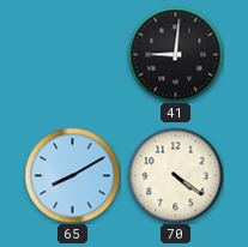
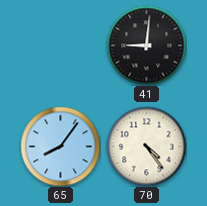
65: 8:10 -> 8:06 (60, 146)
70: 4:21 -> 4:24 (146, 146)
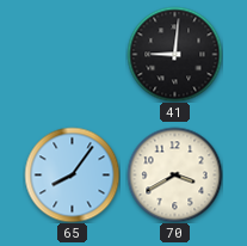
70: 4:24 -> 3:40 (174, 174)
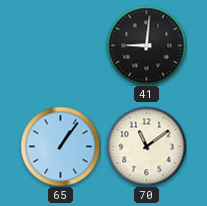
65: 8:06 -> 1:06 (60, 146)
70: 3:40 -> 11:09 (146, 146)
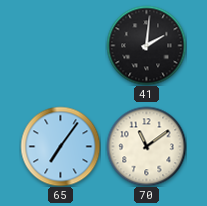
41: 9:01 -> 2:01 (146, 45)
65: 1:06 -> 7:06 (60, 146)
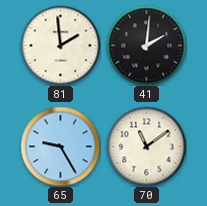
81: none -> 1:59 (60, 45)
65: 7:06 -> 9:25 (60, 146)
